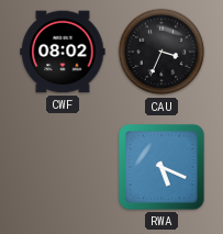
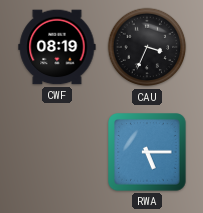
CWF: 08:02 -> 08:19 (57, 47)
RWA: 5:19 -> 5:15 (147, 152)
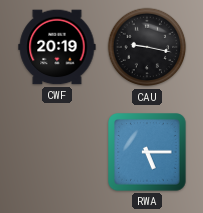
CWF: 08:19 -> 20:19 (57, 47)
CAU: 3:34 -> 9:17 (147, 47)
